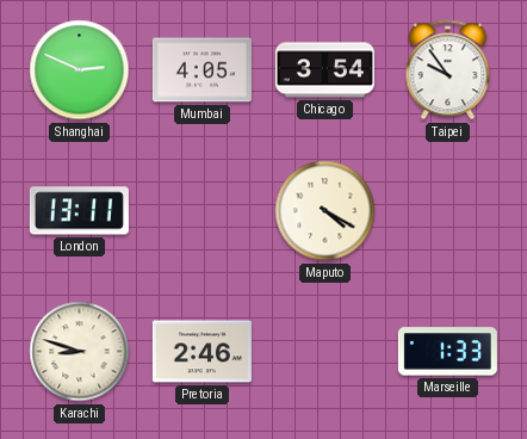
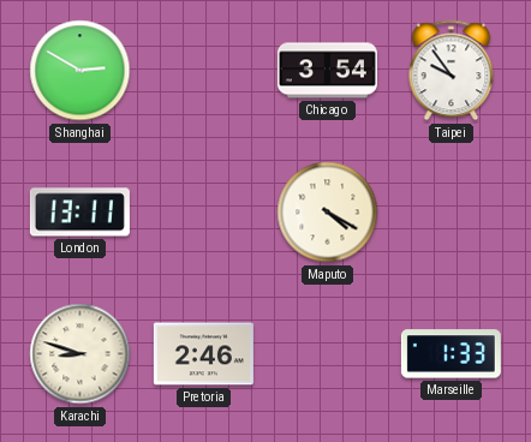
Shanghai: 2:49 -> 2:50 (80, 71)
Mumbai: 4:05 -> none (201, 70)
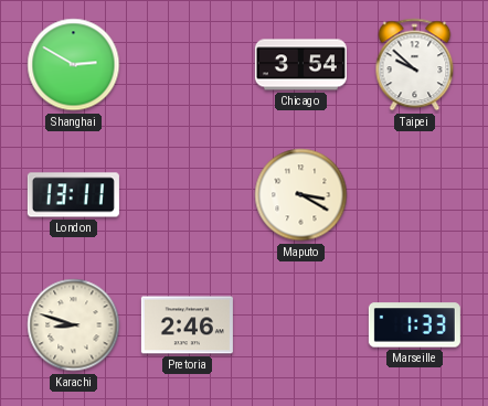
Taipei: 9:54 -> 9:52 (415, 65)
Maputo: 4:20 -> 3:20 (301, 195)
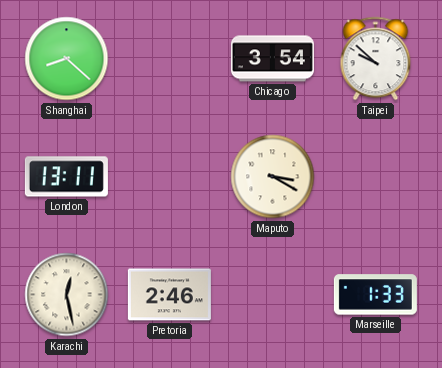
Shanghai: 2:50 -> 8:22 (67, 59)
Karachi: 8:48 -> 12:28 (67, 295)
